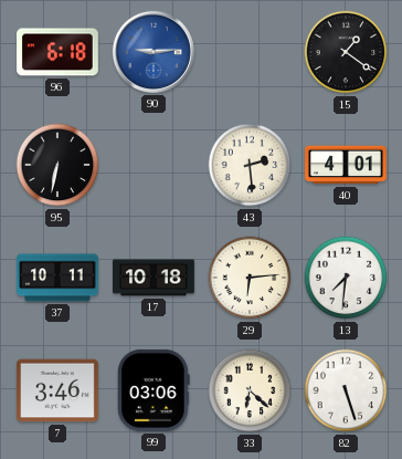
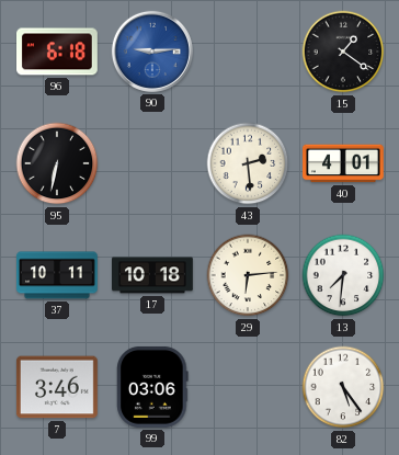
33: 6:22 -> none (250, 390)
82: 5:27 -> 5:24 (343, 387)
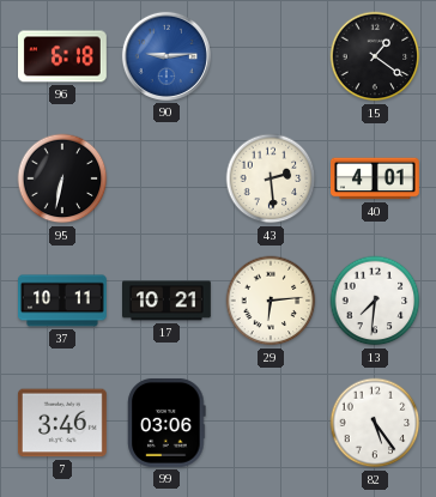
17: 10:18 -> 10:21 (168, 301)
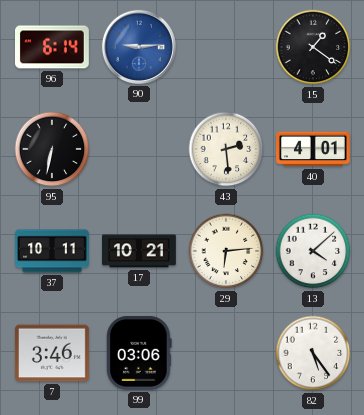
96: 6:18 -> 6:14 (53, 47)
13: 7:31 -> 4:08 (313, 251)
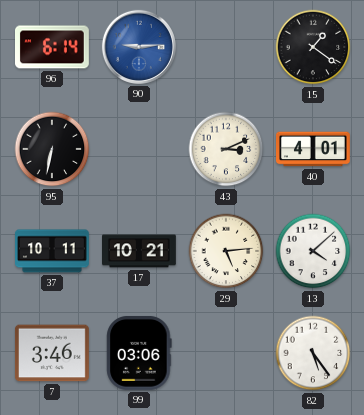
43: 2:29 -> 3:11 (226, 149)
29: 6:14 -> 5:14 (226, 251)
